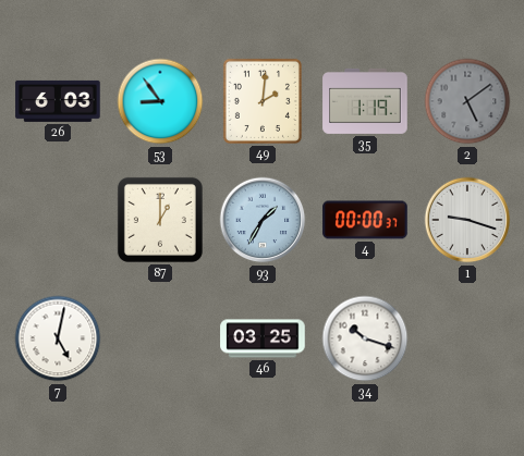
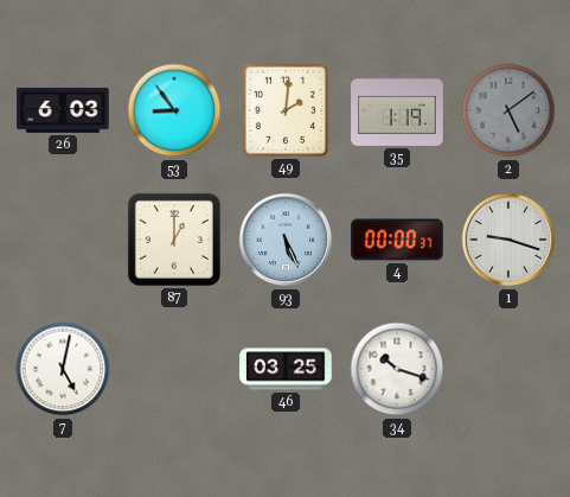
93: 1:35 -> 5:26 (286, 240)
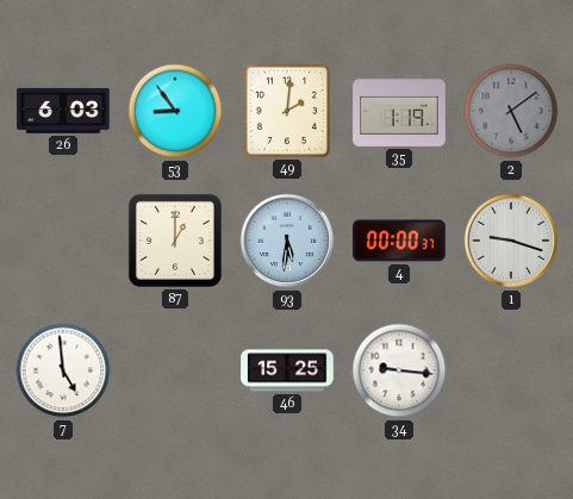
93: 5:26 -> 5:31 (287, 241)
7: 5:02 -> 4:59 (63, 370)
46: 03:25 -> 15:25 (287, 370)
34: 10:18 -> 9:16 (399, 370)
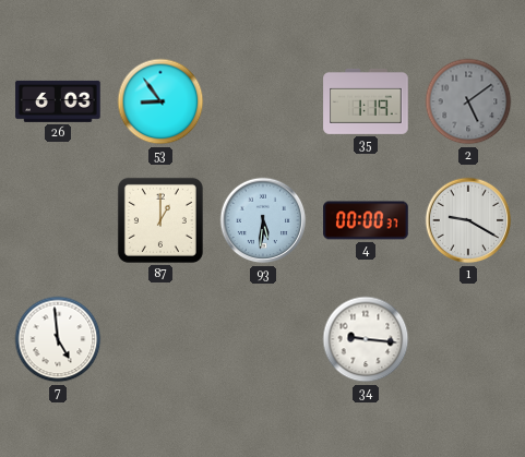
49: 2:01 -> none (287, 111)
1: 9:18 -> 9:20 (468, 220)
46: 15:25 -> none (287, 370)
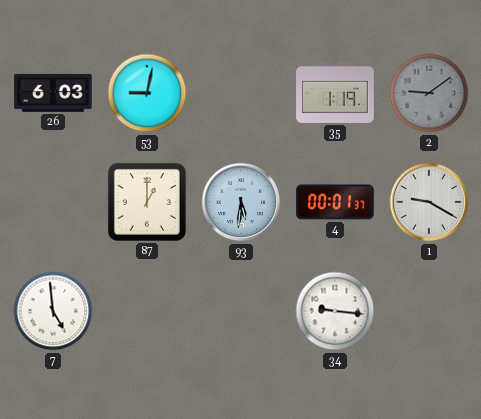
53: 8:54 -> 9:02 (147, 93)
2: 5:09 -> 9:09 (429, 93)
4: 00:00 -> 00:01 (335, 202)
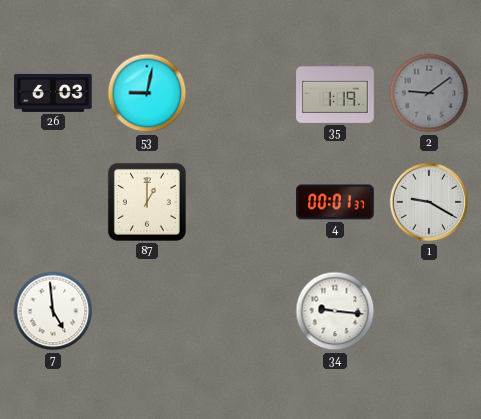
93: 5:31 -> none (241, 202)
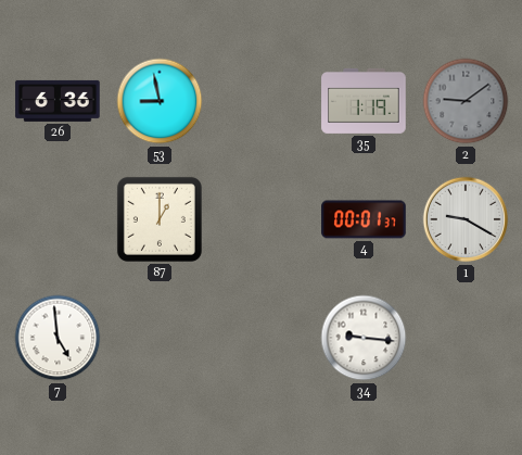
26: 6:03 -> 6:36 (58, 101)
53: 9:02 -> 8:58 (160, 101)
